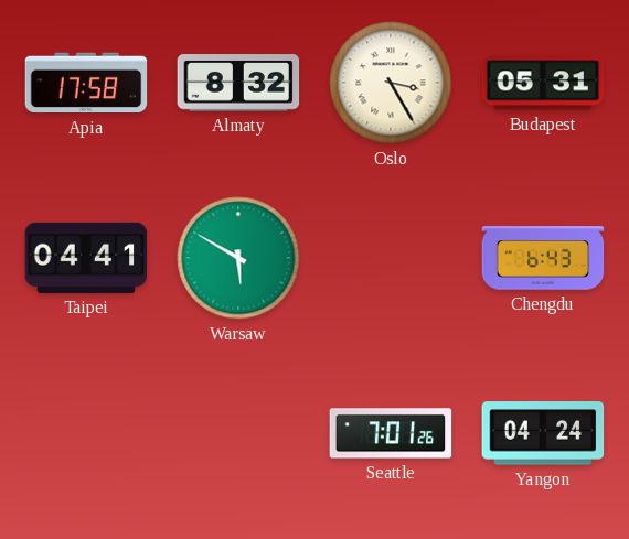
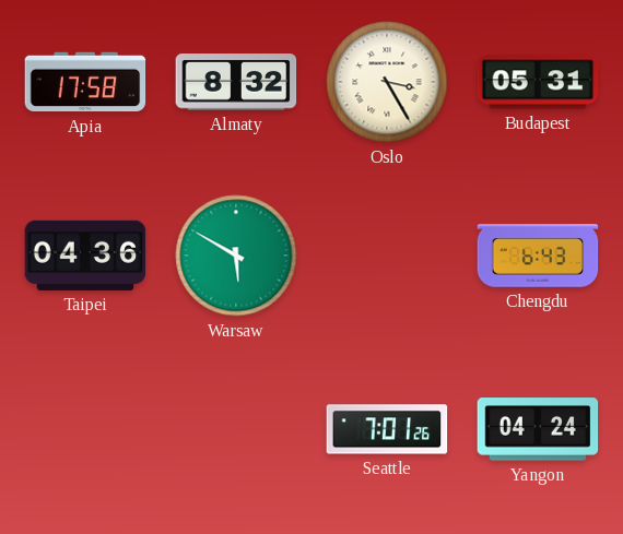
Taipei: 04:41 -> 04:36 (85, 256)
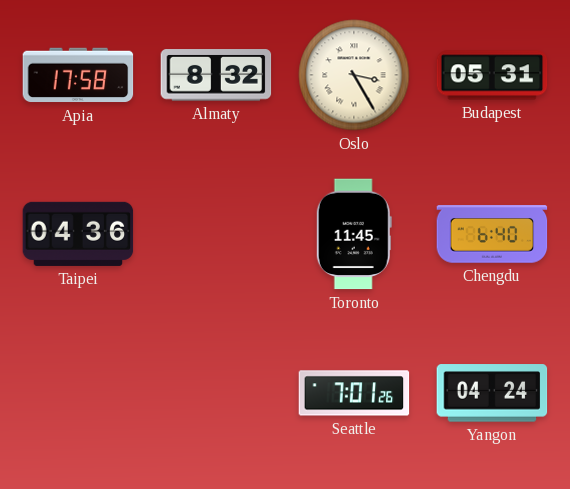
Warsaw: 5:50 -> none (236, 256)
Toronto: none -> 11:45 (354, 234)
Chengdu: 6:43 -> 6:40 (492, 234)
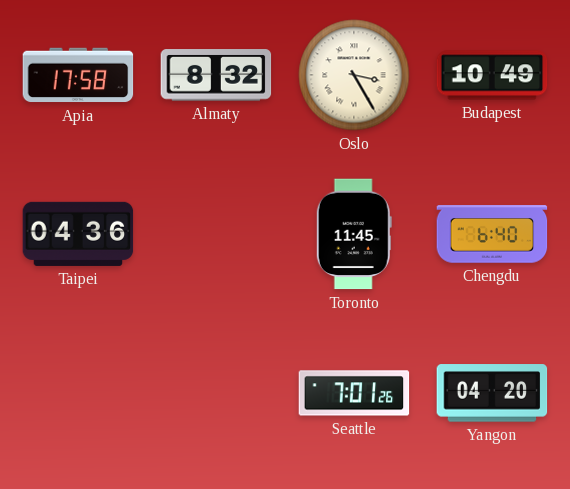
Budapest: 05:31 -> 10:49 (492, 75)
Yangon: 04:24 -> 04:20 (492, 393)
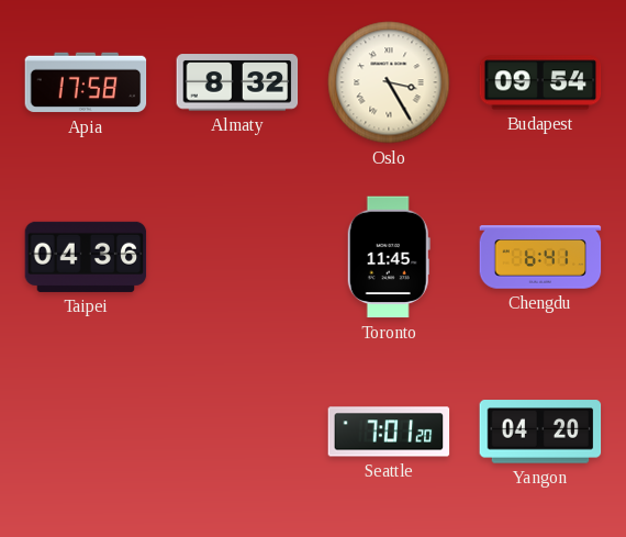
Budapest: 10:49 -> 09:54 (540, 82)
Chengdu: 6:40 -> 6:41 (540, 257)
Seattle: 7:01:26 -> 7:01:20 (389, 432)
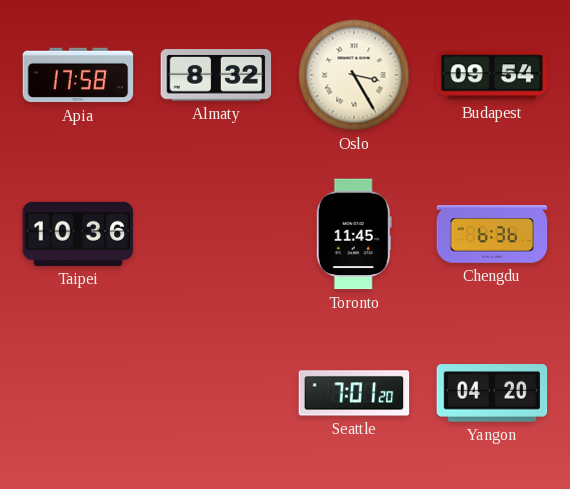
Taipei: 04:36 -> 10:36 (78, 234)
Chengdu: 6:41 -> 6:36 (492, 234)
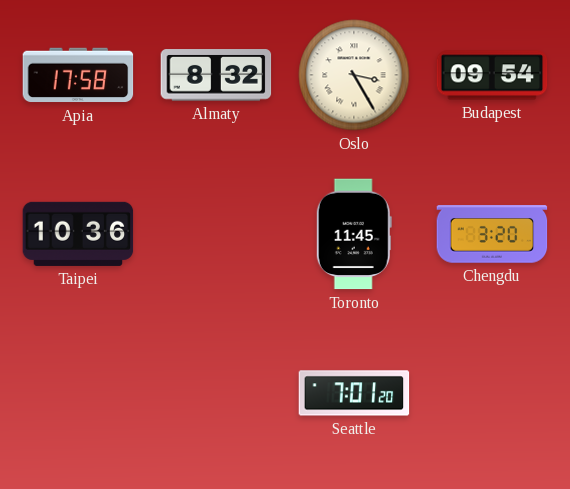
Chengdu: 6:36 -> 3:20 (492, 234)
Yangon: 04:20 -> none (492, 393)
